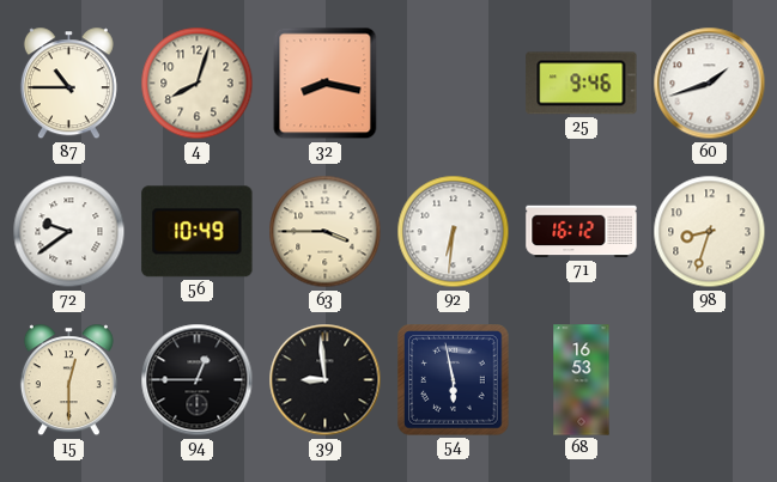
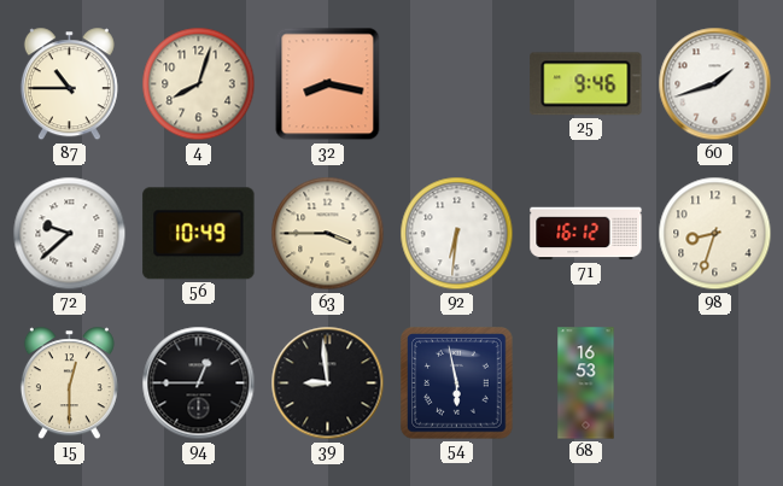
72: 9:39 -> 9:38 (70, 234)
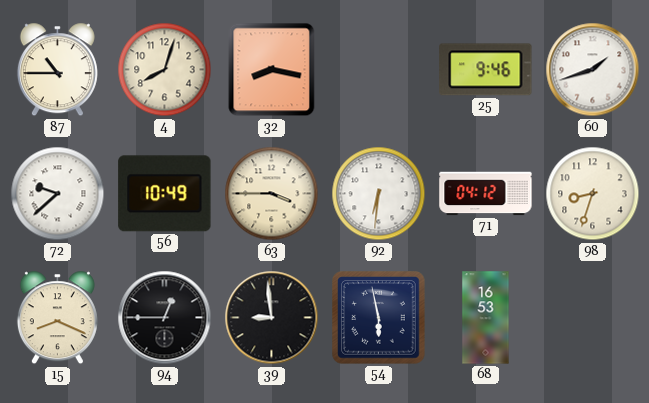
71: 16:12 -> 04:12 (486, 194)
15: 12:30 -> 8:19 (57, 318)
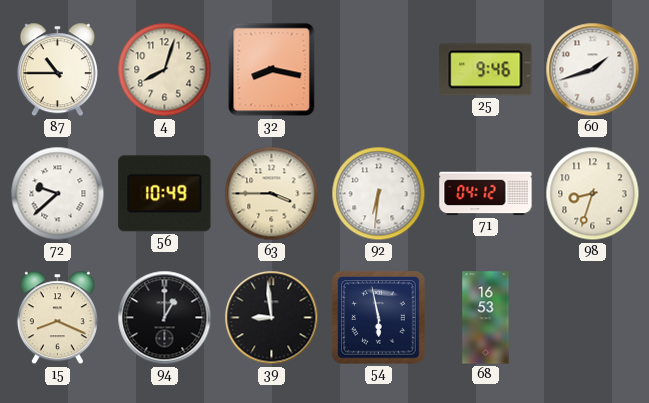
94: 12:45 -> 1:00 (165, 318)
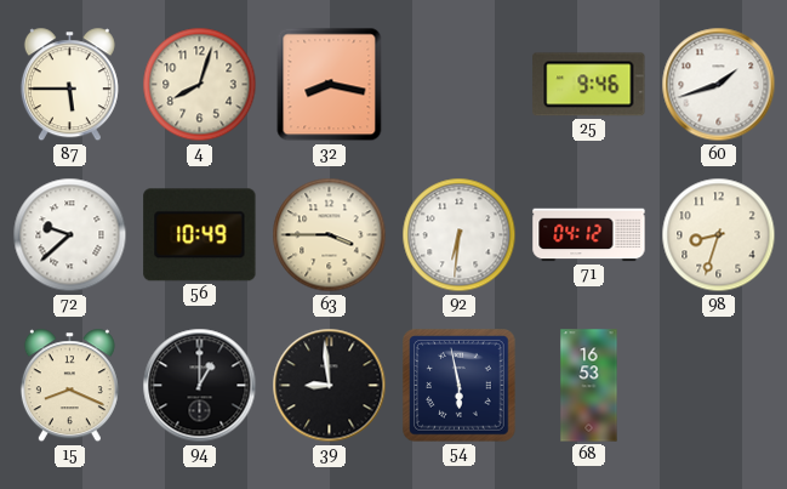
87: 10:45 -> 5:45 (69, 85)
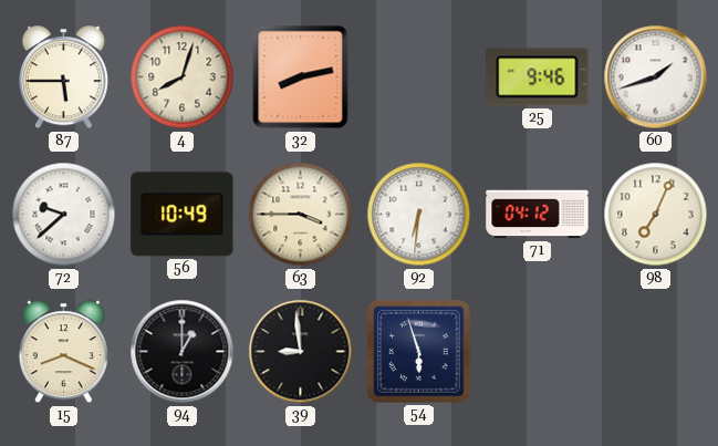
32: 8:17 -> 8:13 (301, 77)
98: 8:33 -> 7:04 (656, 215)
54: 5:58 -> 5:57 (419, 352)
68: 16:53 -> none (589, 386)
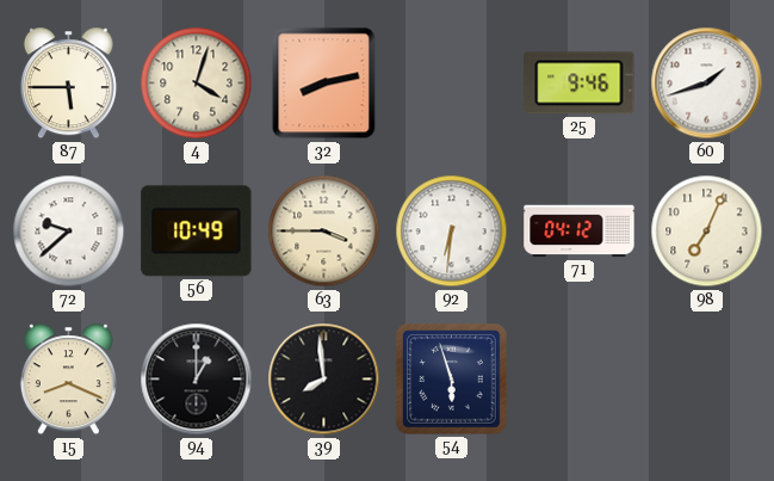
4: 8:03 -> 4:03 (197, 84)
39: 8:59 -> 7:59 (324, 380)
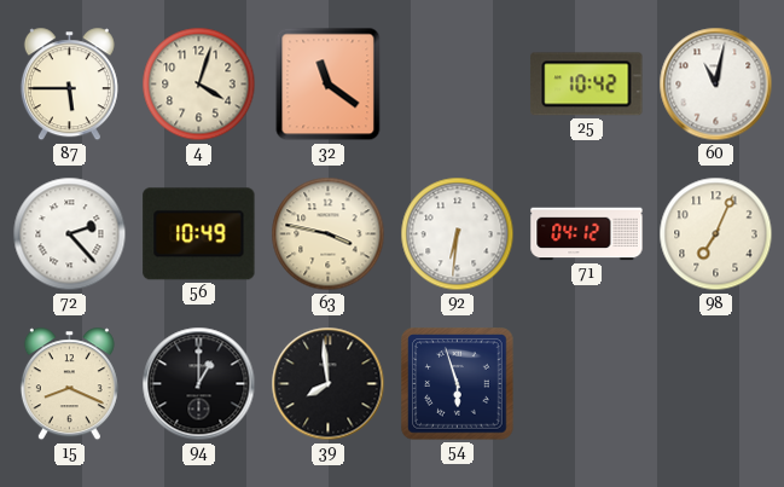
32: 8:13 -> 11:21 (329, 85)
25: 9:46 -> 10:42 (587, 85)
60: 1:42 -> 11:02 (716, 85)
72: 9:38 -> 2:23 (70, 234)
63: 3:45 -> 3:47 (329, 234)
